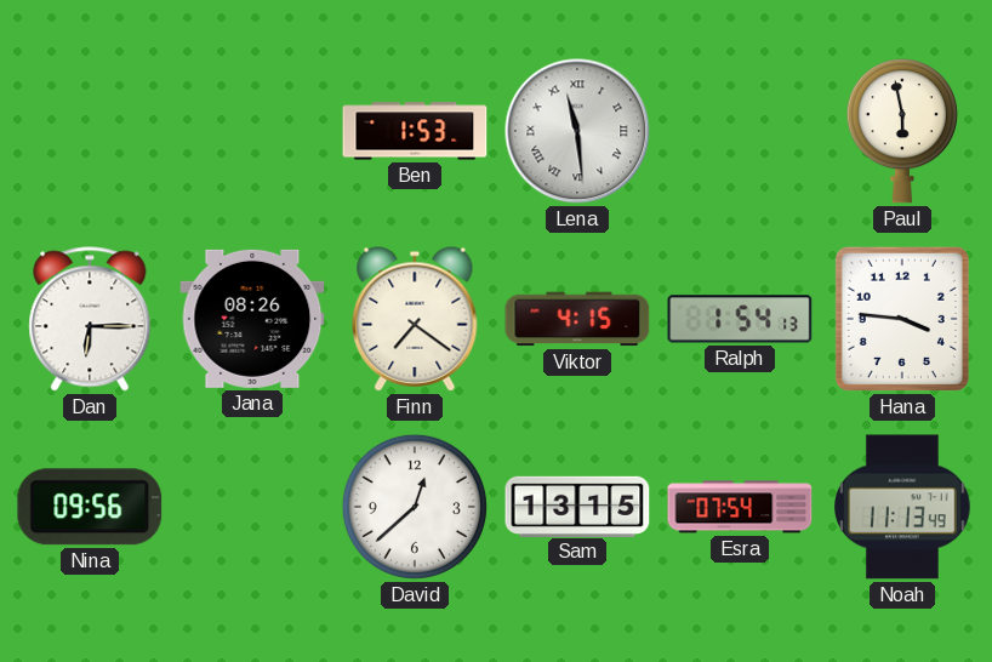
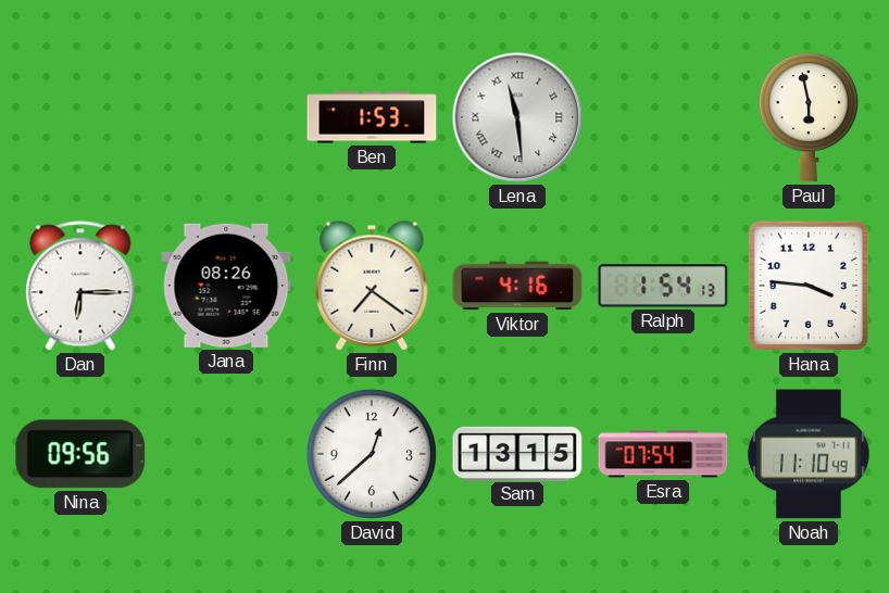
Viktor: 4:15 -> 4:16 (517, 286)
Noah: 11:13 -> 11:10 (810, 454)
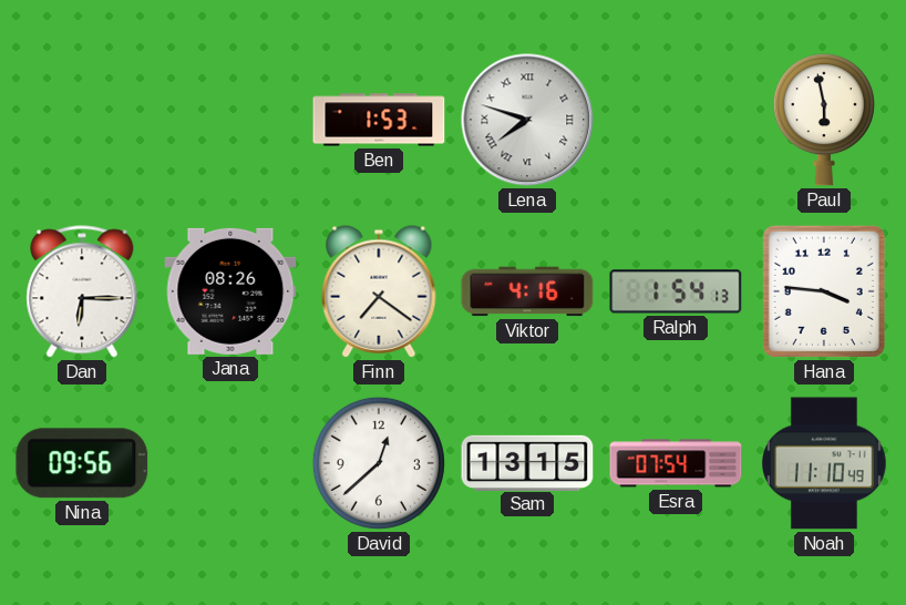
Lena: 11:29 -> 7:48 (527, 120)
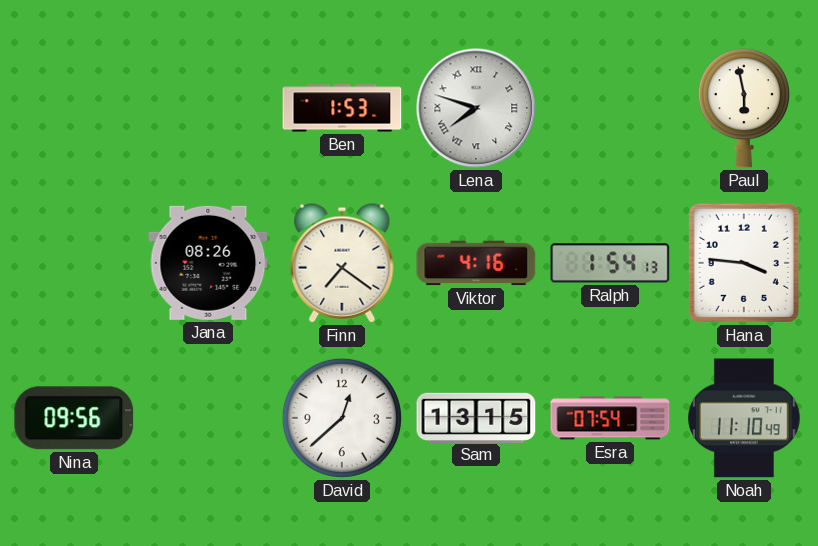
Dan: 6:15 -> none (82, 291)
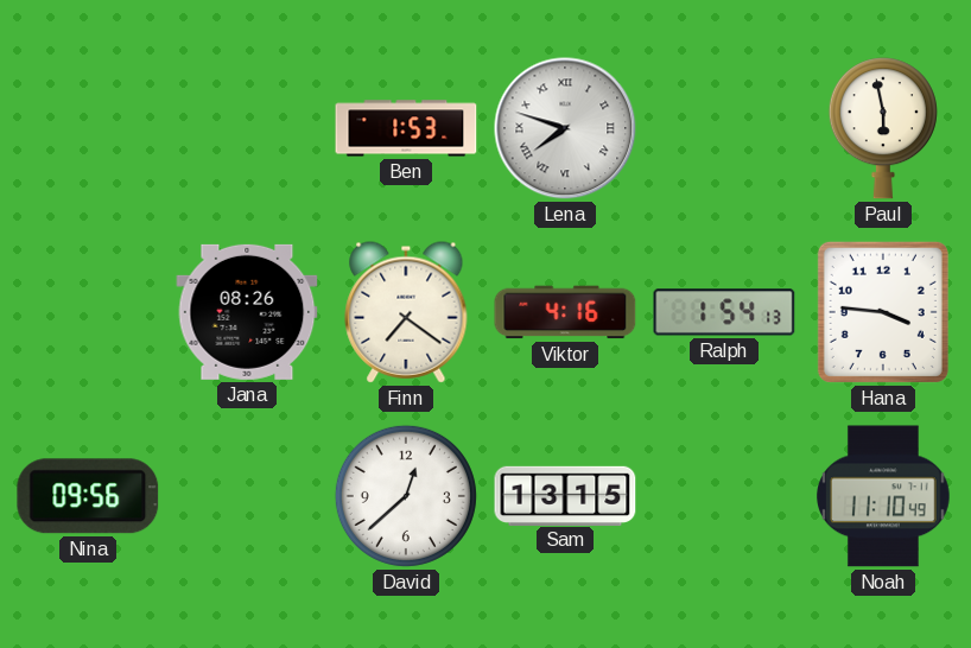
Esra: 07:54 -> none (610, 418)
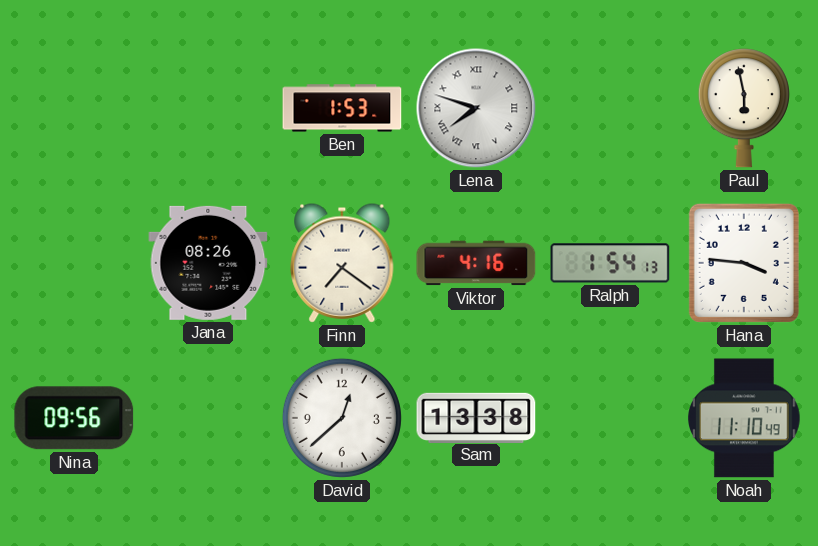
Sam: 13:15 -> 13:38 (476, 417)
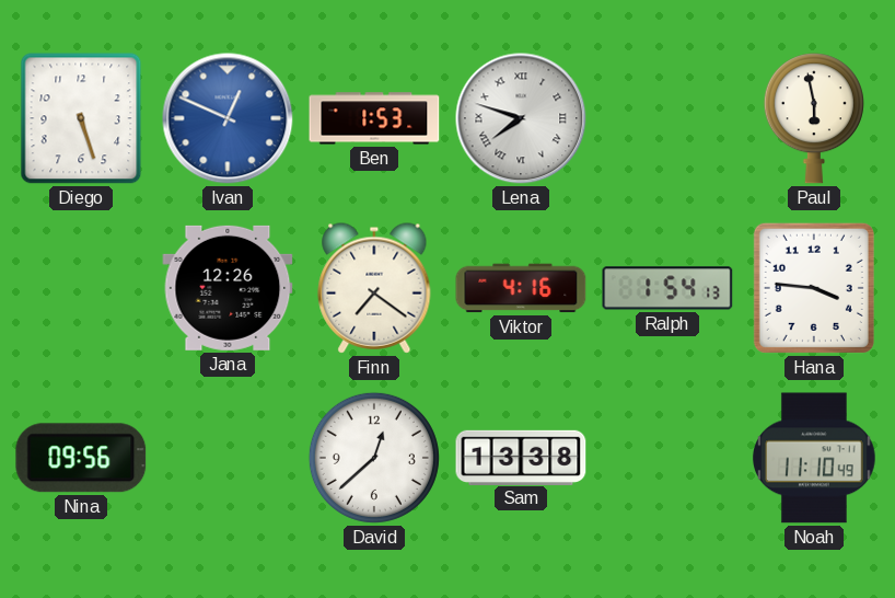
Diego: none -> 5:27 (81, 118)
Ivan: none -> 12:49 (228, 118)
Jana: 08:26 -> 12:26 (228, 288)
